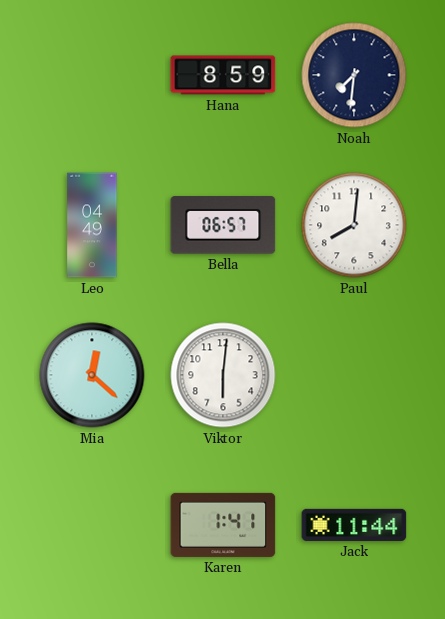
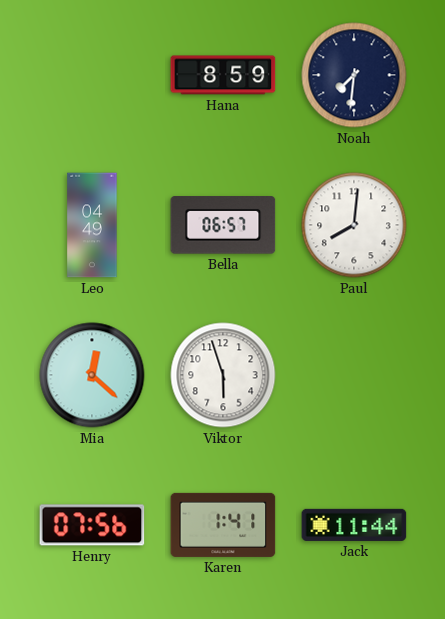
Viktor: 6:01 -> 5:57 (223, 375)
Henry: none -> 07:56 (92, 525)
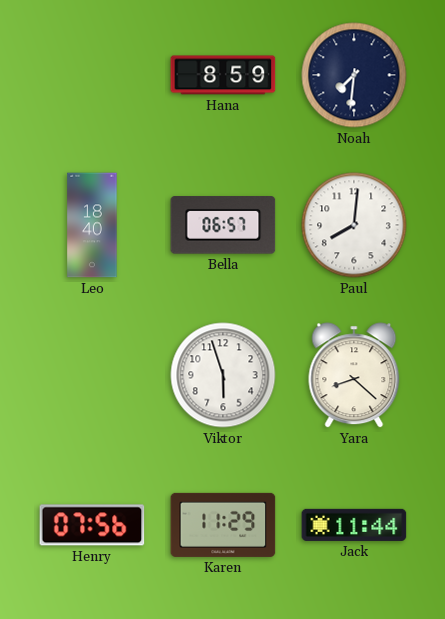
Leo: 04:49 -> 18:40 (92, 225)
Mia: 12:22 -> none (92, 375)
Yara: none -> 8:22 (354, 375)
Karen: 1:41 -> 11:29 (223, 525)
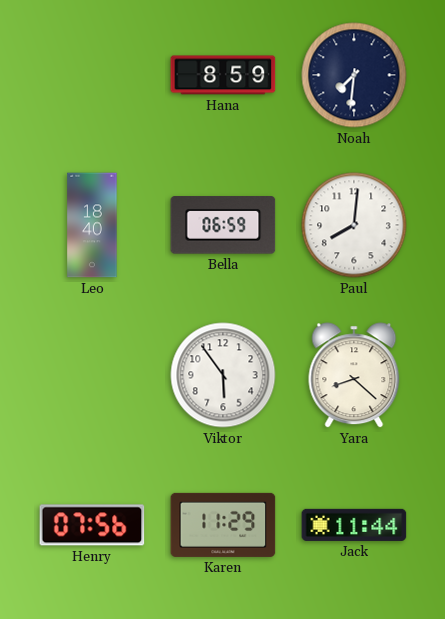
Bella: 06:57 -> 06:59 (223, 225)
Viktor: 5:57 -> 5:54 (223, 375)
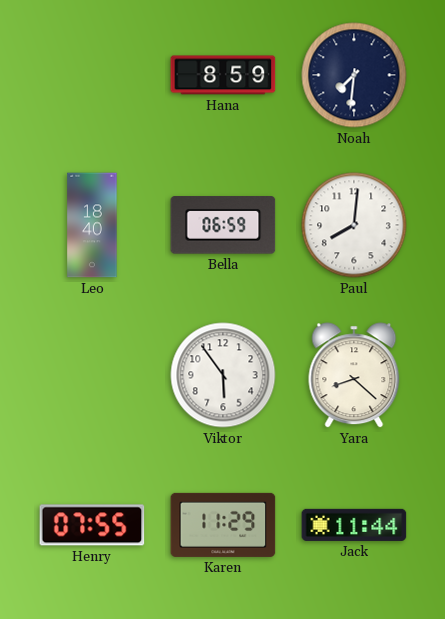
Henry: 07:56 -> 07:55 (92, 525)
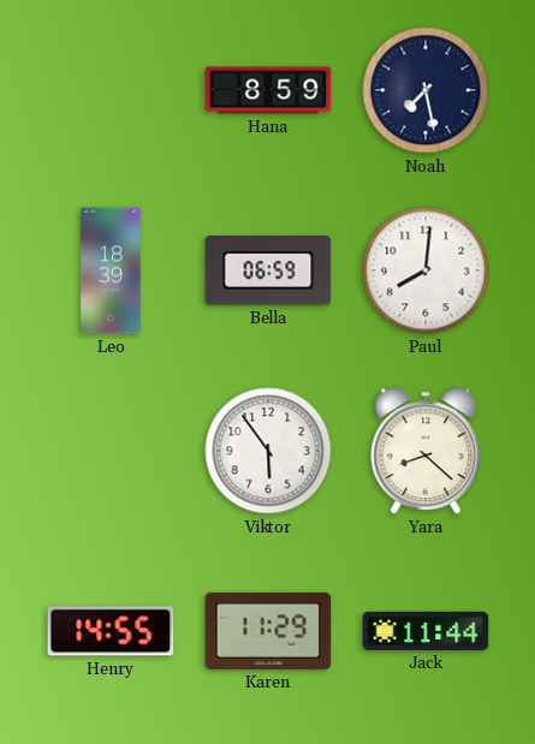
Noah: 7:31 -> 7:28 (426, 90)
Leo: 18:40 -> 18:39 (111, 270)
Henry: 07:55 -> 14:55 (111, 631)
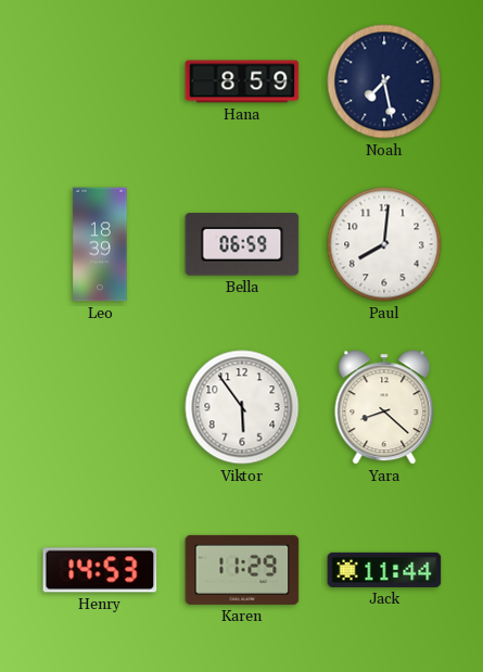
Henry: 14:55 -> 14:53 (100, 570)
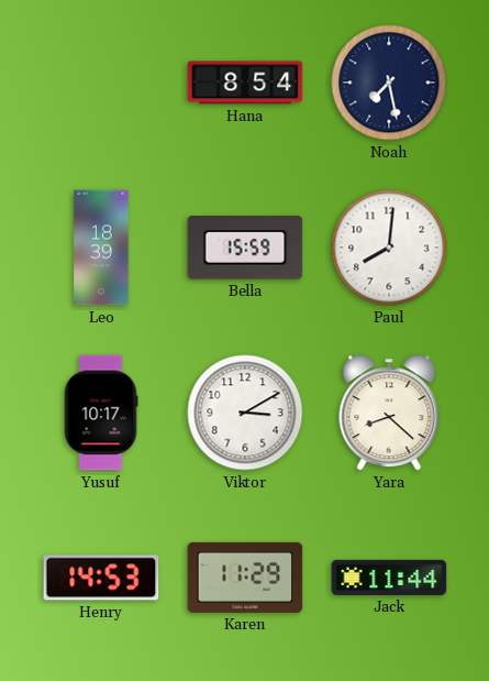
Hana: 8:59 -> 8:54 (245, 83)
Bella: 06:59 -> 15:59 (245, 248)
Yusuf: none -> 10:17 (101, 413)
Viktor: 5:54 -> 3:10 (245, 413)
